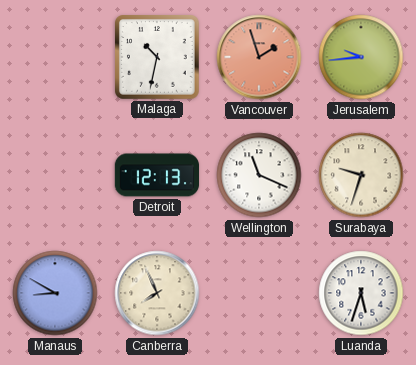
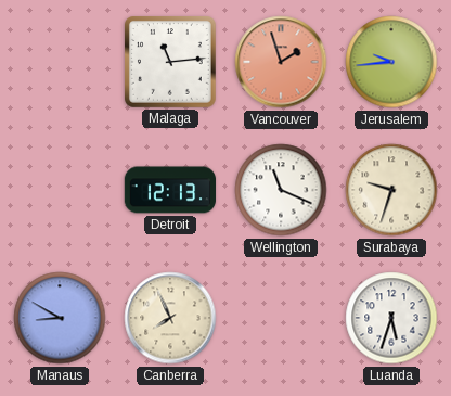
Malaga: 10:32 -> 11:14 (171, 63)
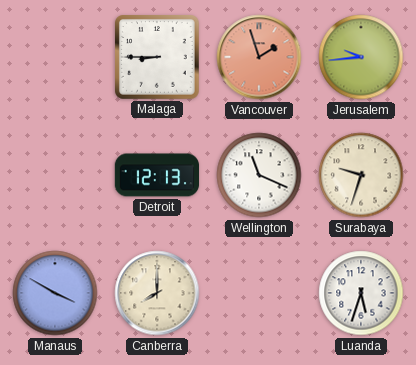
Malaga: 11:14 -> 8:45 (158, 58)
Manaus: 8:50 -> 3:50 (55, 293)
Canberra: 7:56 -> 8:00 (157, 293)
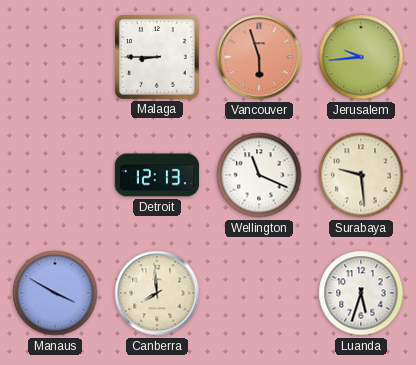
Vancouver: 1:57 -> 5:57 (259, 57)
Surabaya: 9:33 -> 9:29 (361, 175)
Canberra: 8:00 -> 7:59 (157, 293)
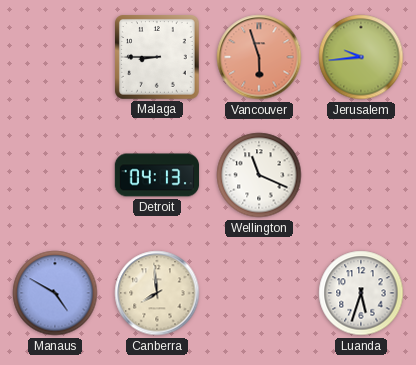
Detroit: 12:13 -> 04:13 (157, 175)
Surabaya: 9:29 -> none (361, 175)
Manaus: 3:50 -> 4:50 (55, 293)
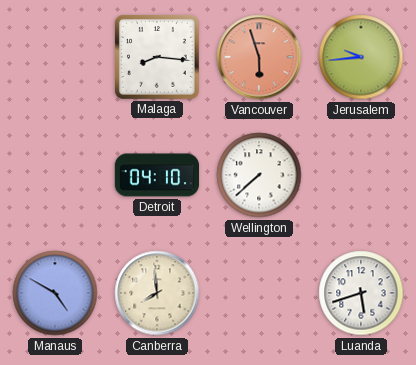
Malaga: 8:45 -> 8:16 (158, 58)
Detroit: 04:13 -> 04:10 (157, 175)
Wellington: 11:19 -> 7:38 (259, 175)
Luanda: 5:33 -> 5:42 (361, 293)
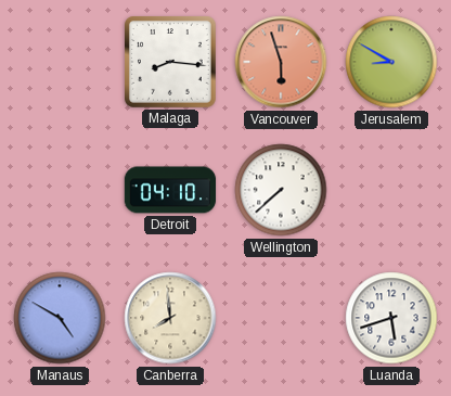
Jerusalem: 9:44 -> 8:50 (391, 62)
